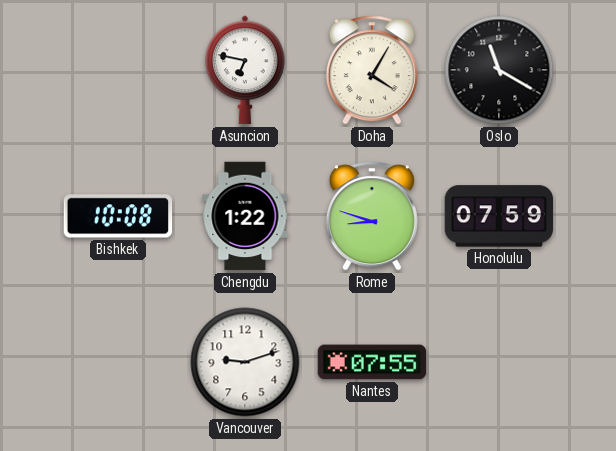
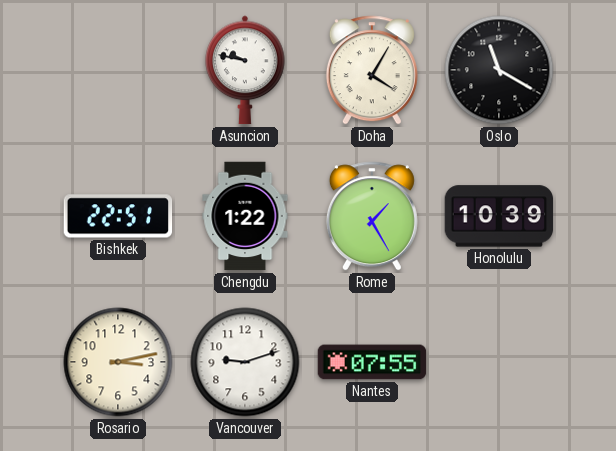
Asuncion: 6:47 -> 9:47 (245, 70)
Bishkek: 10:08 -> 22:51 (118, 216)
Rome: 8:48 -> 1:25 (372, 216)
Honolulu: 07:59 -> 10:39 (499, 216)
Rosario: none -> 3:13 (118, 362)
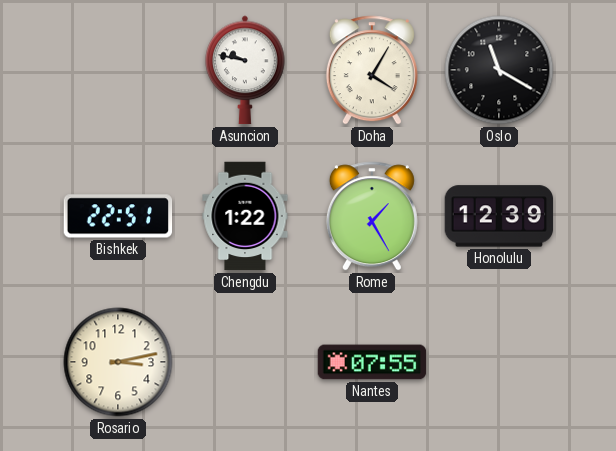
Honolulu: 10:39 -> 12:39 (499, 216)
Vancouver: 9:12 -> none (245, 362)
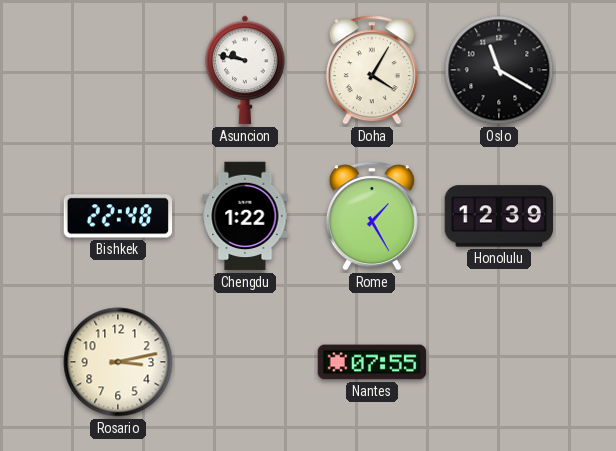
Bishkek: 22:51 -> 22:48 (118, 216)
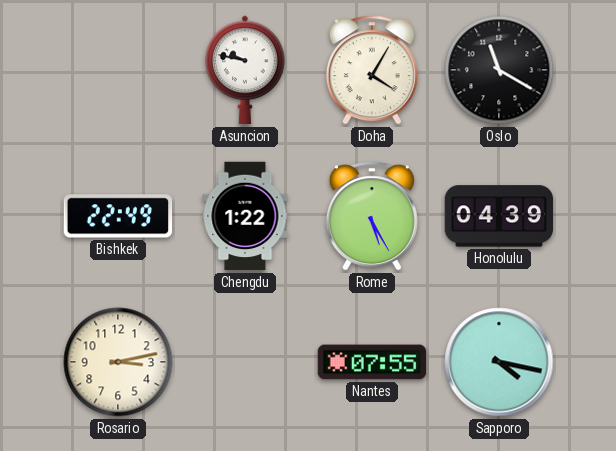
Bishkek: 22:48 -> 22:49 (118, 216)
Rome: 1:25 -> 5:25 (372, 216)
Honolulu: 12:39 -> 04:39 (499, 216)
Sapporo: none -> 4:17 (499, 362)
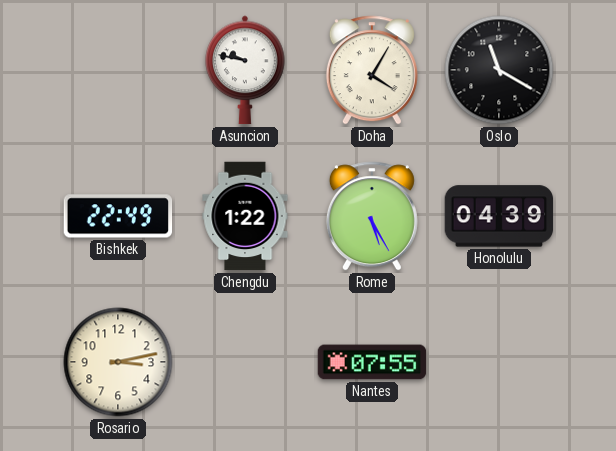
Sapporo: 4:17 -> none (499, 362)
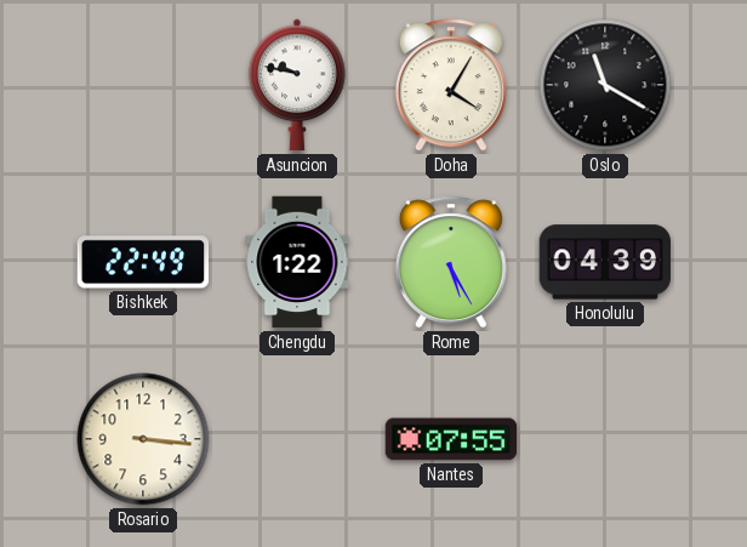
Rosario: 3:13 -> 3:16 (143, 439)
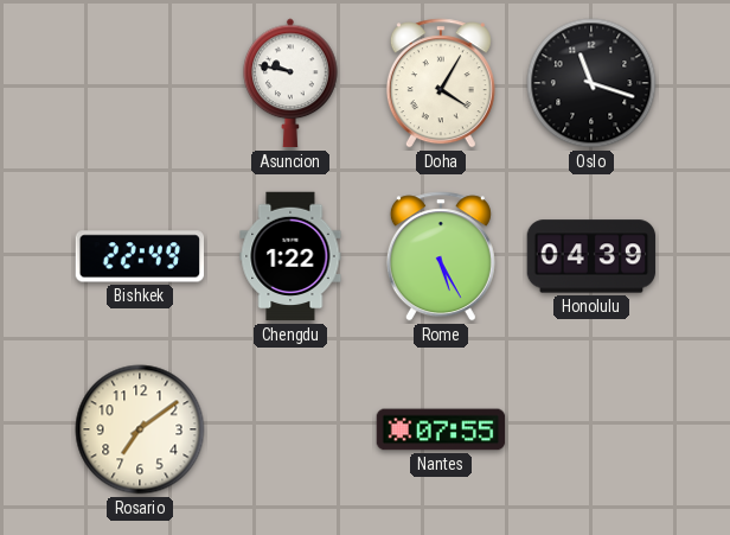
Oslo: 11:20 -> 11:18 (591, 83)
Rosario: 3:16 -> 7:09 (140, 429)
